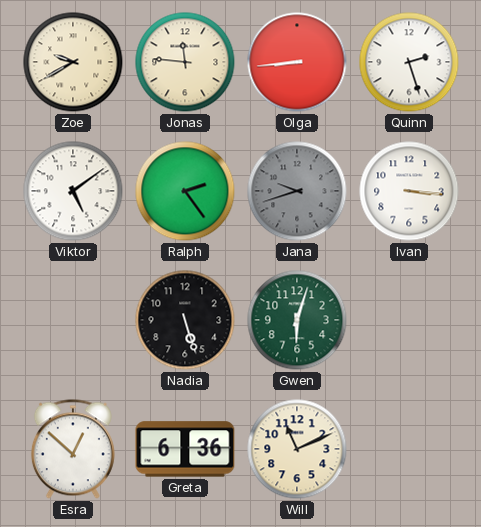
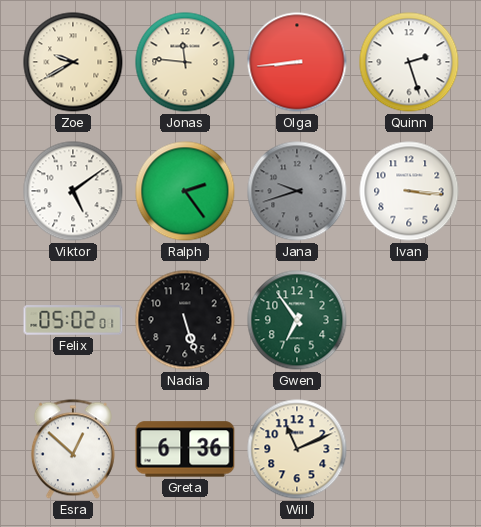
Felix: none -> 05:02 (73, 320)
Gwen: 6:03 -> 6:54 (297, 320)
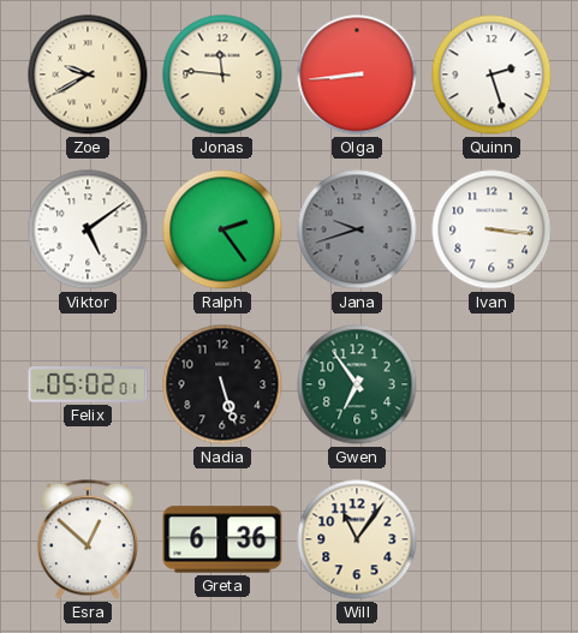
Will: 11:11 -> 11:06 (357, 539)
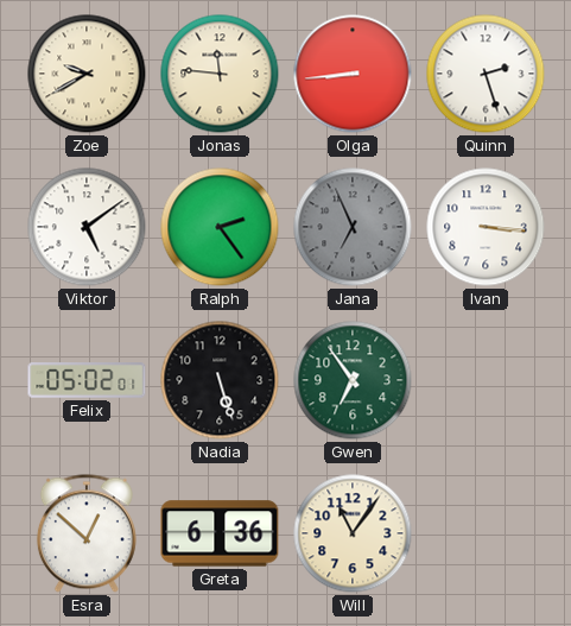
Jana: 9:42 -> 6:56 (353, 227)
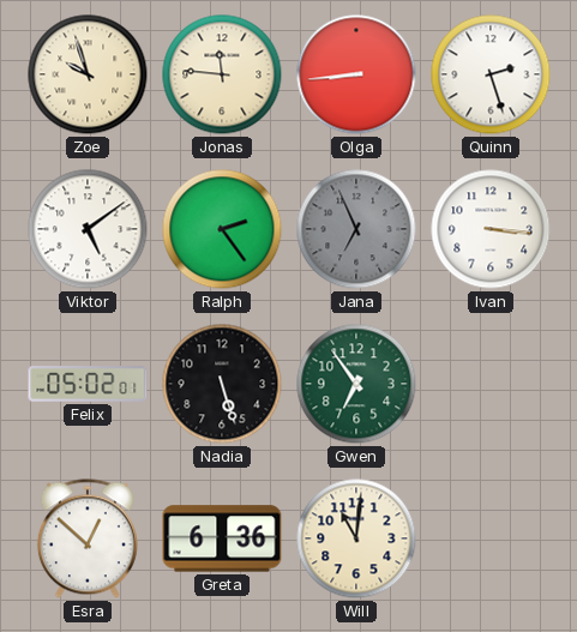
Zoe: 9:40 -> 9:57 (88, 74)
Will: 11:06 -> 11:01 (356, 538)
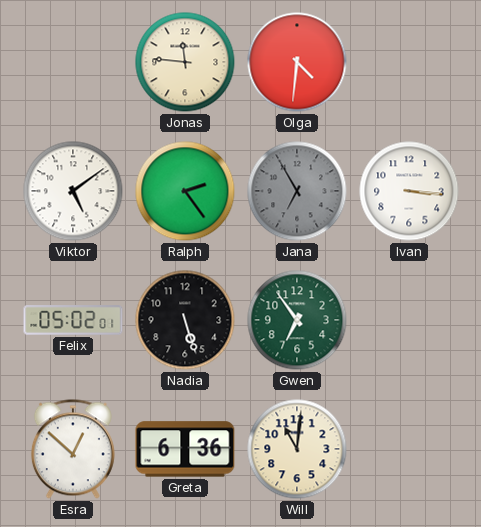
Zoe: 9:57 -> none (88, 74)
Olga: 8:44 -> 4:31 (297, 62)
Quinn: 2:27 -> none (491, 74)
Jana: 6:56 -> 6:55 (297, 191)
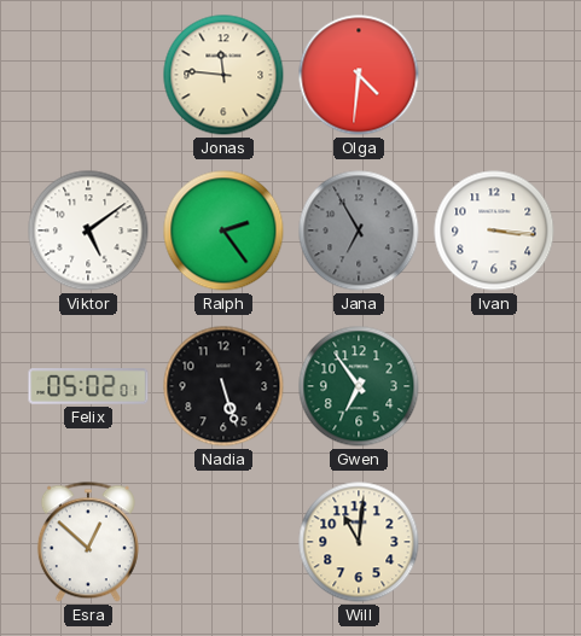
Greta: 6:36 -> none (185, 449)
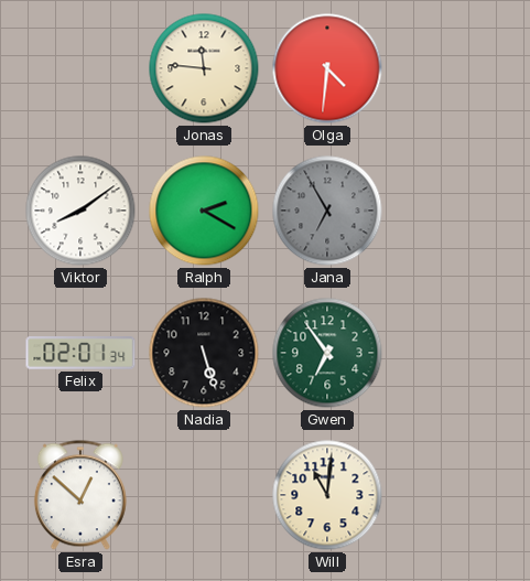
Viktor: 5:09 -> 8:09 (80, 211)
Ralph: 2:24 -> 2:20 (204, 211)
Ivan: 3:16 -> none (494, 231)
Felix: 05:02 -> 02:01 (80, 353)
